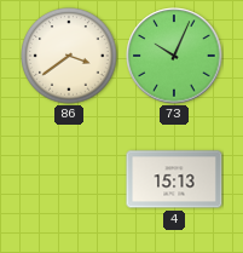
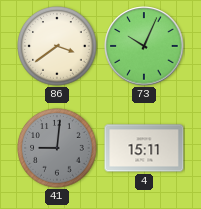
41: none -> 9:01 (57, 148)
4: 15:13 -> 15:11 (144, 148)
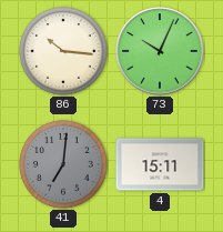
86: 3:39 -> 10:16 (63, 51)
41: 9:01 -> 7:01 (63, 164)
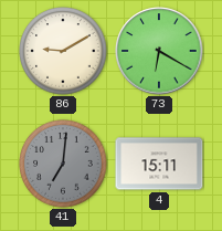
86: 10:16 -> 9:10 (63, 51)
73: 10:04 -> 6:20 (159, 51)
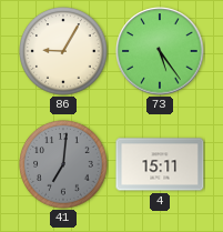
86: 9:10 -> 9:05 (63, 51)
73: 6:20 -> 5:24 (160, 51)
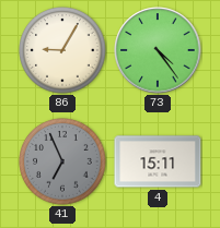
73: 5:24 -> 4:24 (158, 50)
41: 7:01 -> 6:56 (62, 161)
